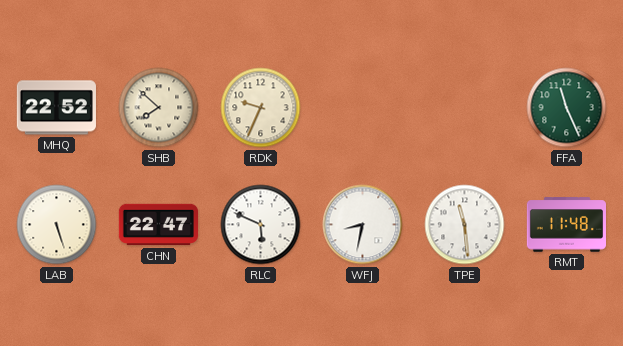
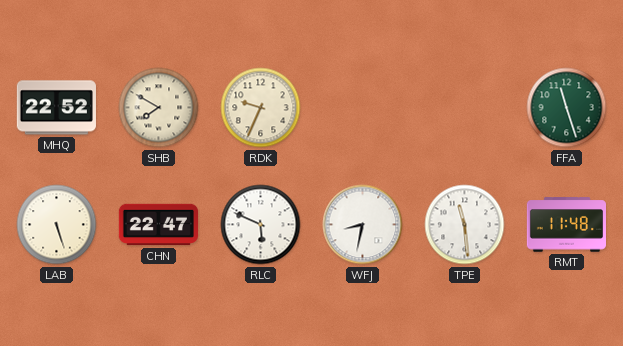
SHB: 7:52 -> 7:50 (159, 108)
FFA: 11:26 -> 11:27 (567, 108)
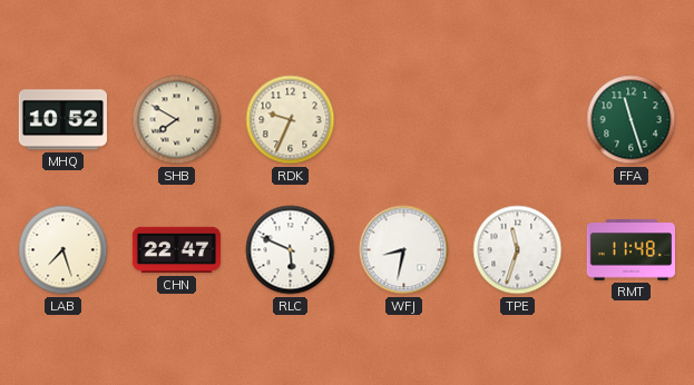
MHQ: 22:52 -> 10:52 (62, 120)
LAB: 5:27 -> 7:27 (63, 250)
TPE: 11:29 -> 11:33 (518, 250)
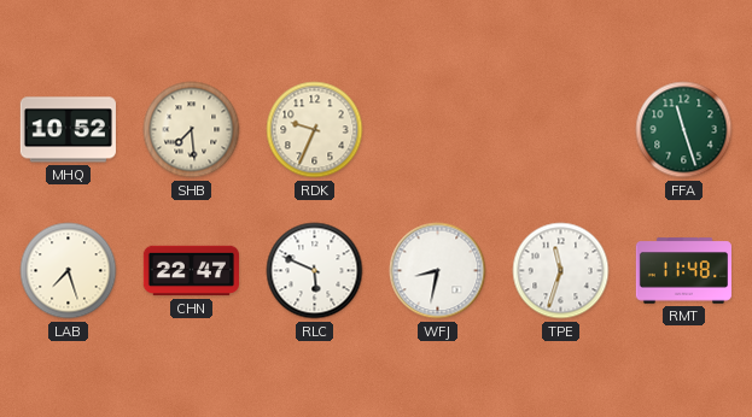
SHB: 7:50 -> 7:29 (192, 130)
